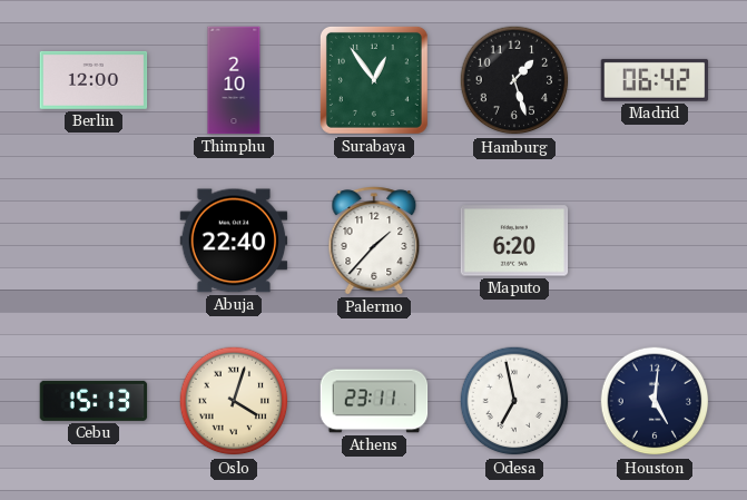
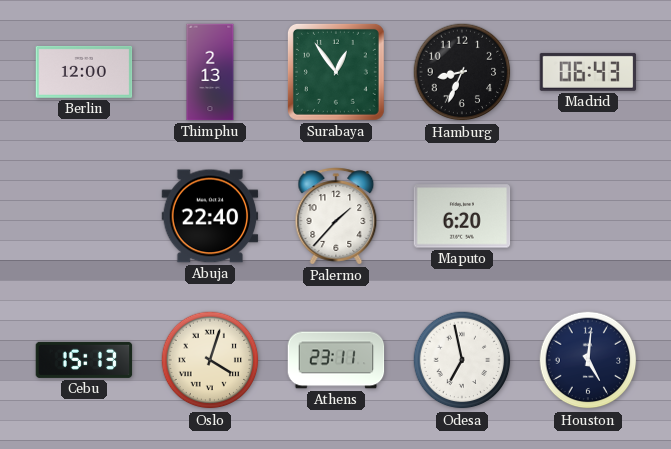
Thimphu: 2:10 -> 2:13 (210, 72)
Hamburg: 1:27 -> 8:34 (462, 72)
Madrid: 06:42 -> 06:43 (588, 72)
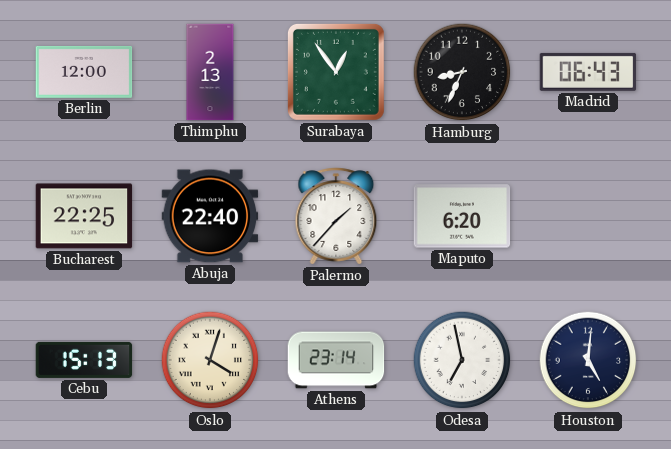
Bucharest: none -> 22:25 (84, 216)
Athens: 23:11 -> 23:14 (336, 360)
